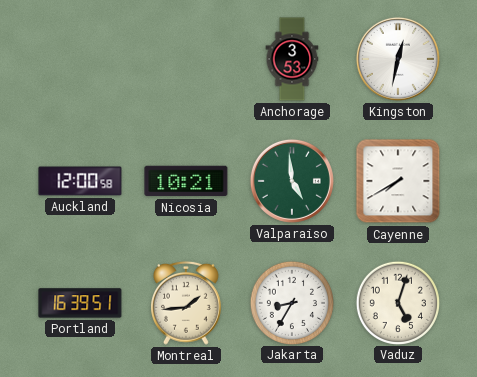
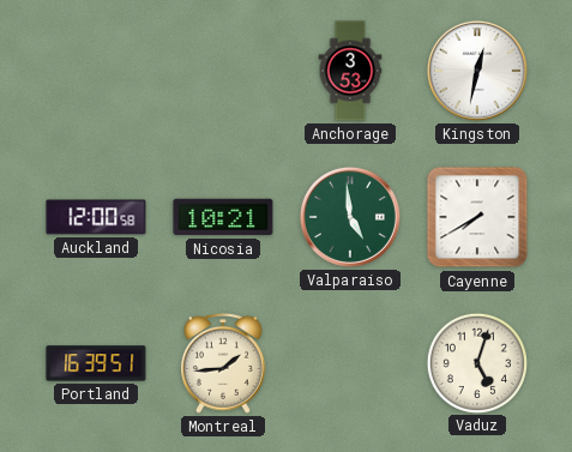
Jakarta: 8:35 -> none (291, 302)
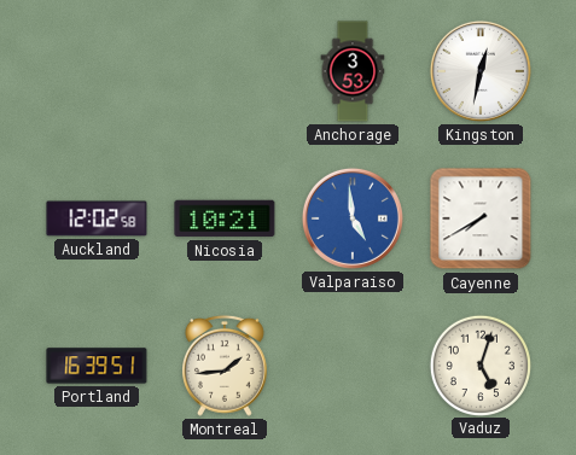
Auckland: 12:00 -> 12:02 (97, 218)
Valparaiso dial: green -> blue (353, 218)
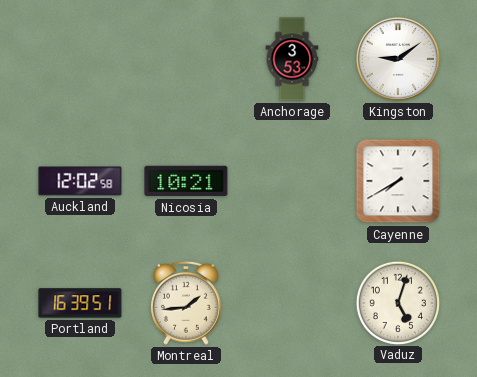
Kingston: 12:32 -> 9:09 (398, 59)
Valparaiso: 4:59 -> none (353, 218)
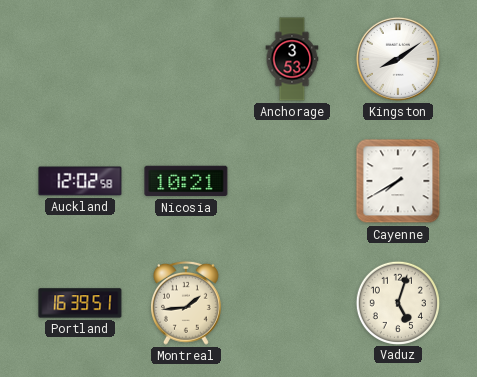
Kingston: 9:09 -> 8:09 (398, 59)
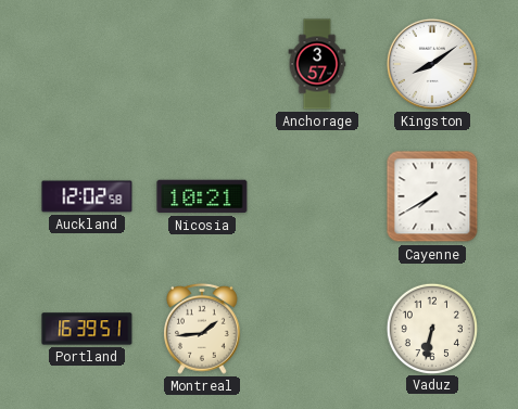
Anchorage: 3:53 -> 3:57 (317, 64)
Vaduz: 5:03 -> 6:32 (431, 328)
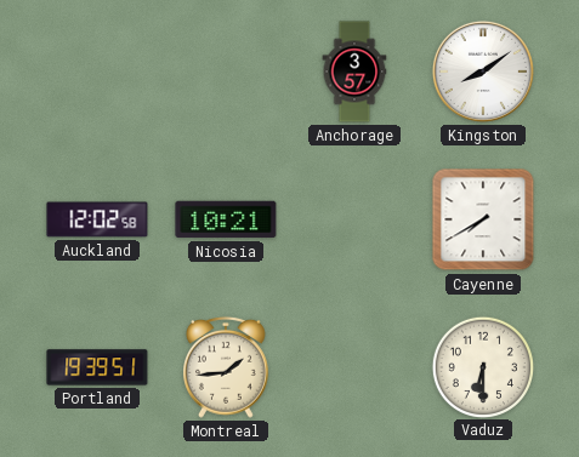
Portland: 16:39 -> 19:39 (97, 367)
Vaduz: 6:32 -> 6:30 (482, 366)
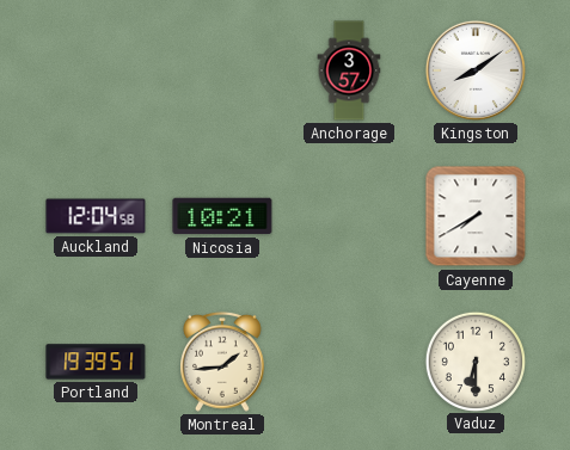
Auckland: 12:02 -> 12:04 (96, 216)
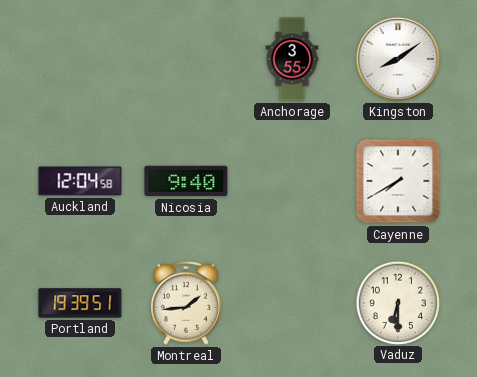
Anchorage: 3:57 -> 3:55 (292, 59)
Nicosia: 10:21 -> 9:40 (186, 181)
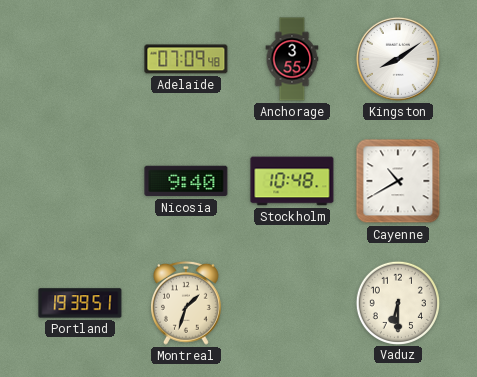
Adelaide: none -> 07:09 (186, 59)
Auckland: 12:04 -> none (80, 181)
Stockholm: none -> 10:48 (292, 181)
Cayenne: 7:40 -> 10:40 (398, 181)
Montreal: 1:44 -> 1:33 (187, 303)
